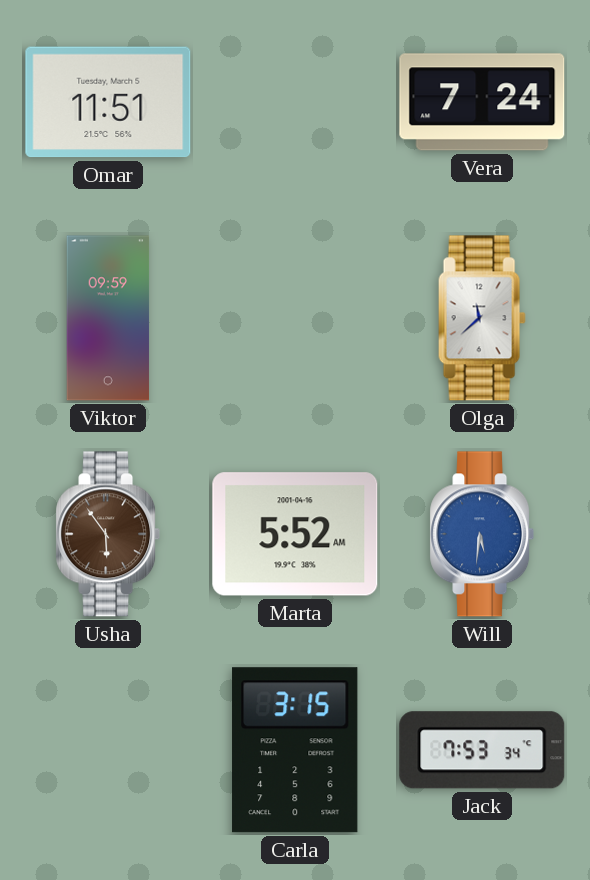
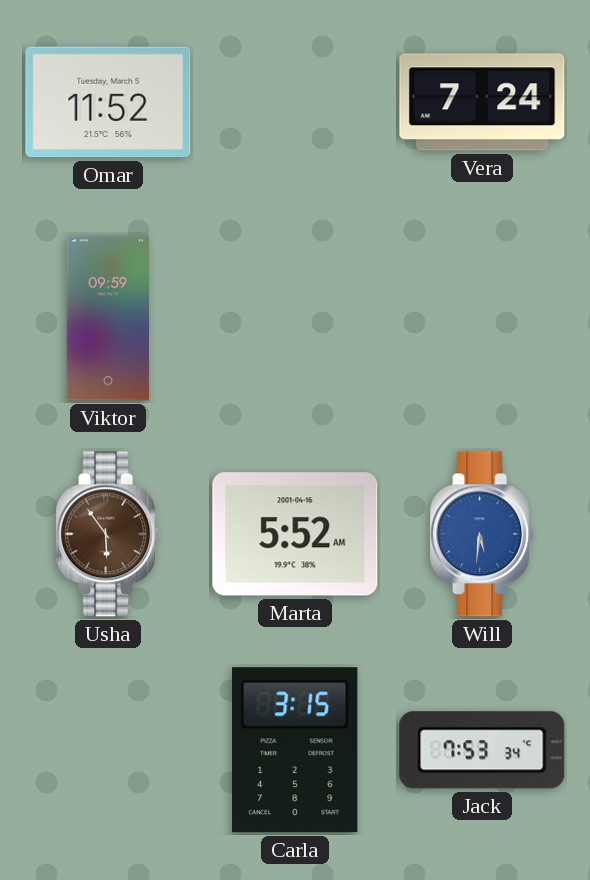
Omar: 11:51 -> 11:52 (108, 102)
Olga: 11:38 -> none (482, 318)
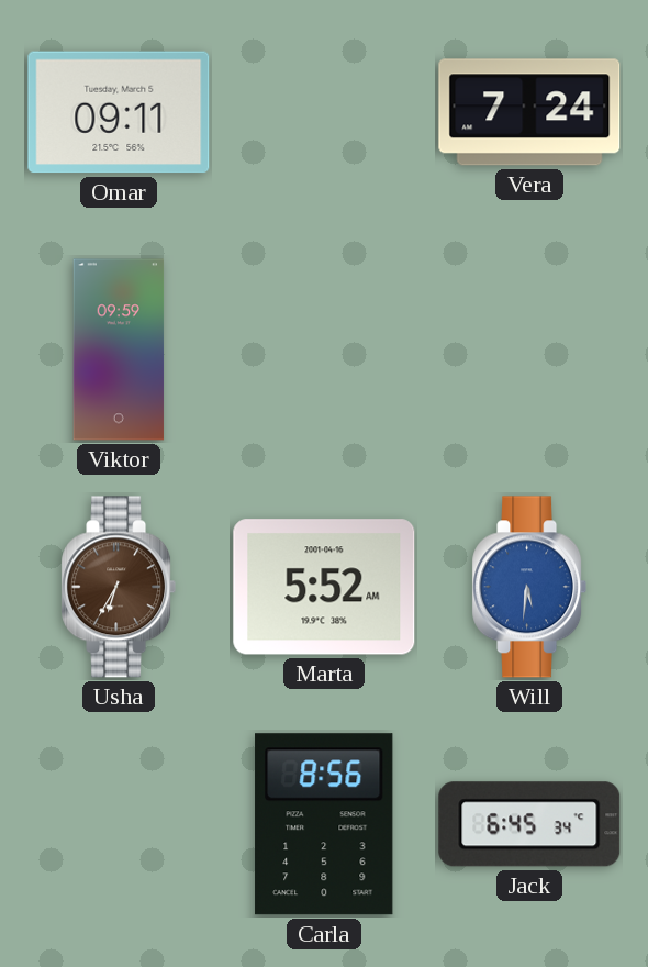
Omar: 11:52 -> 09:11 (119, 112)
Usha: 5:54 -> 6:35 (119, 587)
Carla: 3:15 -> 8:56 (324, 824)
Jack: 7:53 -> 6:45 (529, 824)
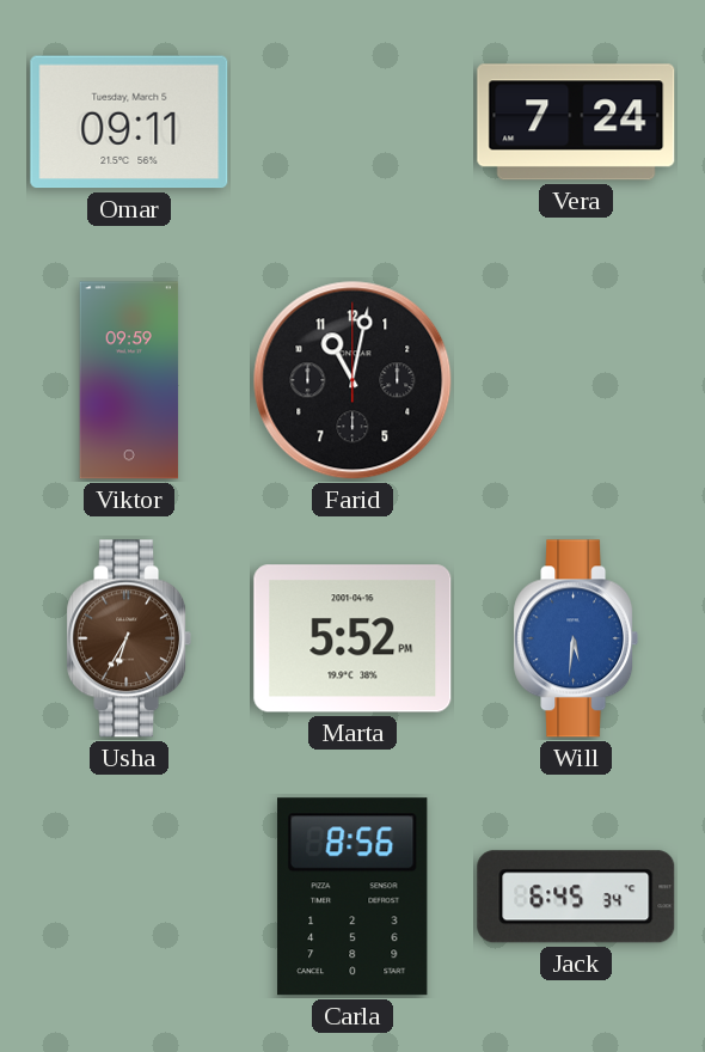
Farid: none -> 11:02 (352, 380)
Marta: 5:52 AM -> 5:52 PM (352, 638)
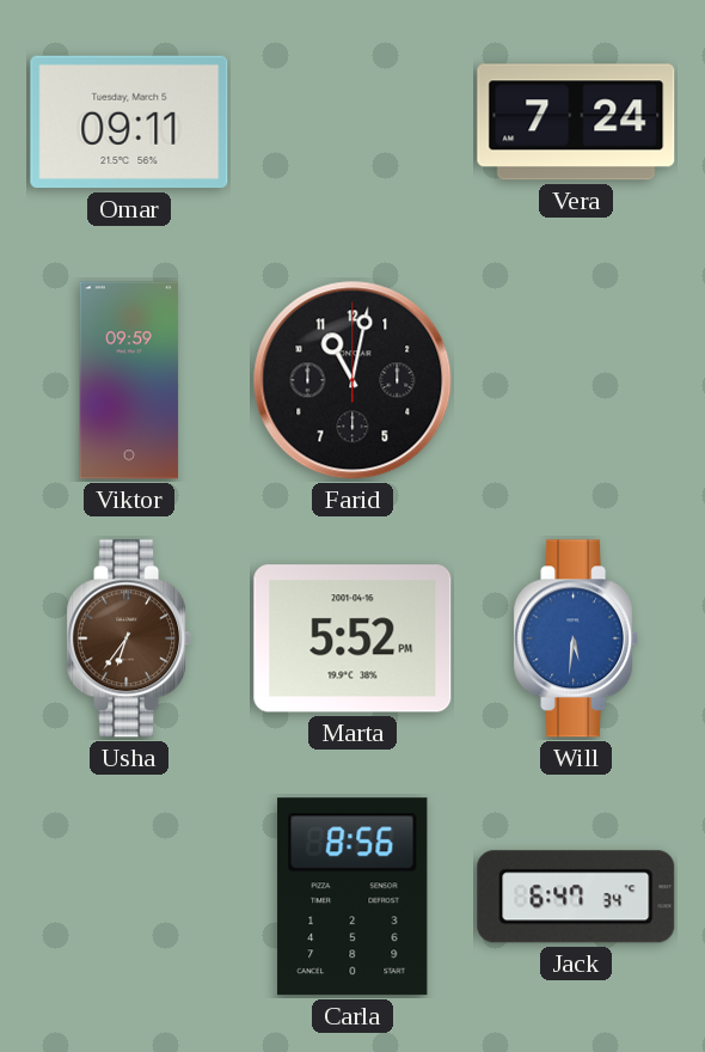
Usha: 6:35 -> 6:36 (129, 638)
Jack: 6:45 -> 6:47 (576, 897)
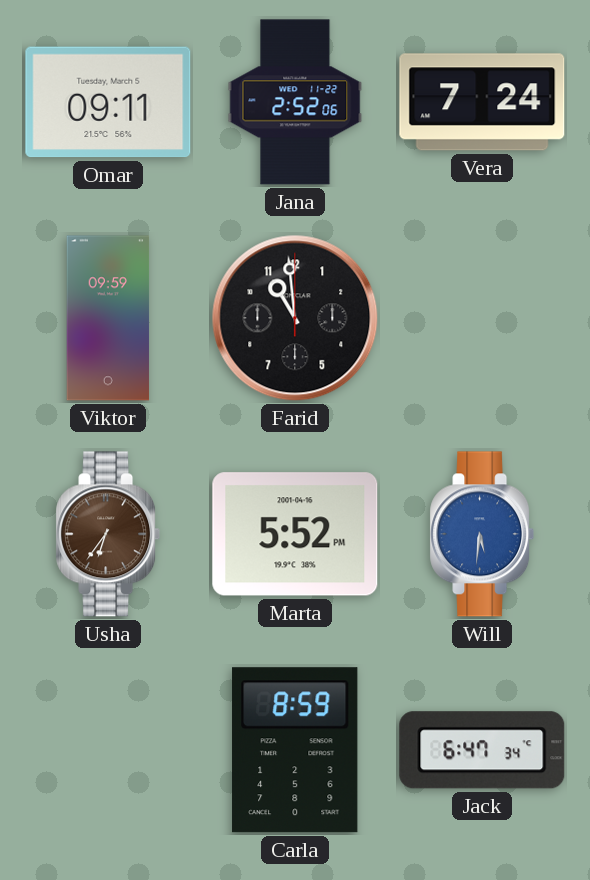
Jana: none -> 2:52 (295, 102)
Farid: 11:02 -> 10:59 (295, 318)
Carla: 8:56 -> 8:59 (295, 750)
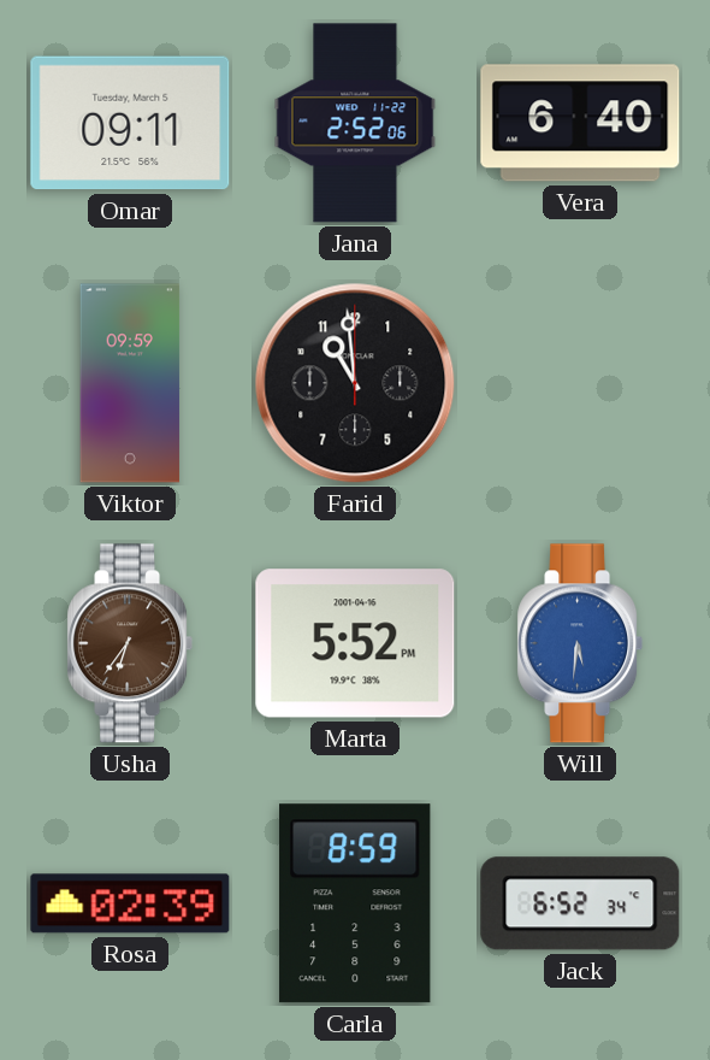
Vera: 7:24 -> 6:40 (580, 123)
Rosa: none -> 02:39 (130, 903)
Jack: 6:47 -> 6:52 (580, 903)
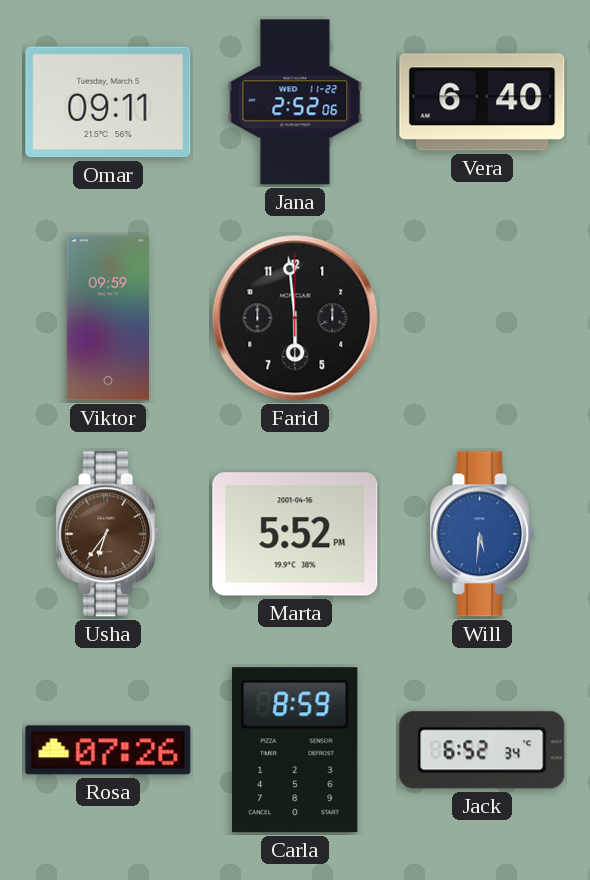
Farid: 10:59 -> 5:59 (295, 318)
Rosa: 02:39 -> 07:26 (108, 750)
